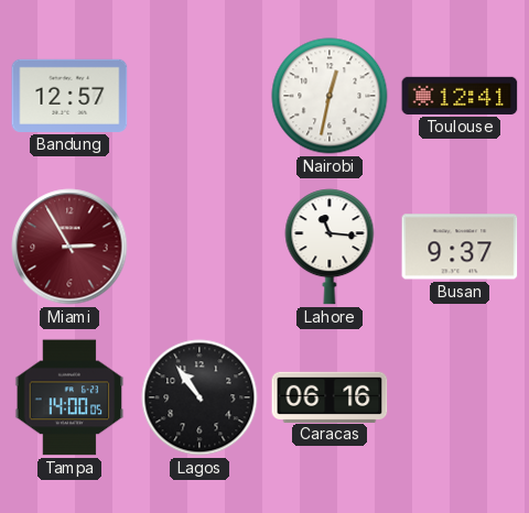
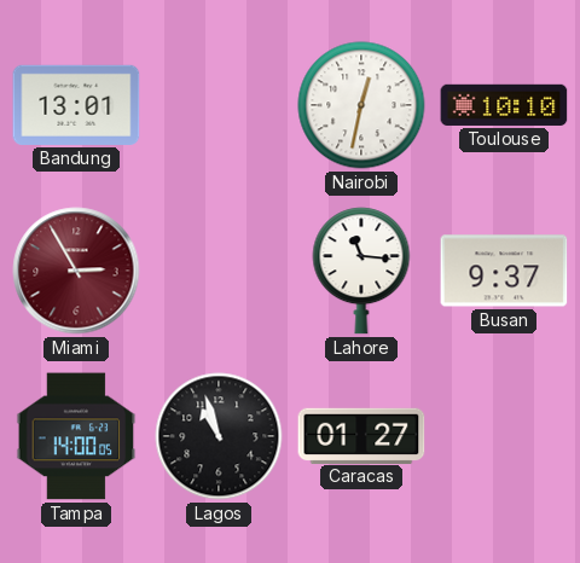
Bandung: 12:57 -> 13:01 (76, 105)
Toulouse: 12:41 -> 10:10 (504, 105)
Lagos: 10:54 -> 10:57 (219, 436)
Caracas: 06:16 -> 01:27 (361, 435)
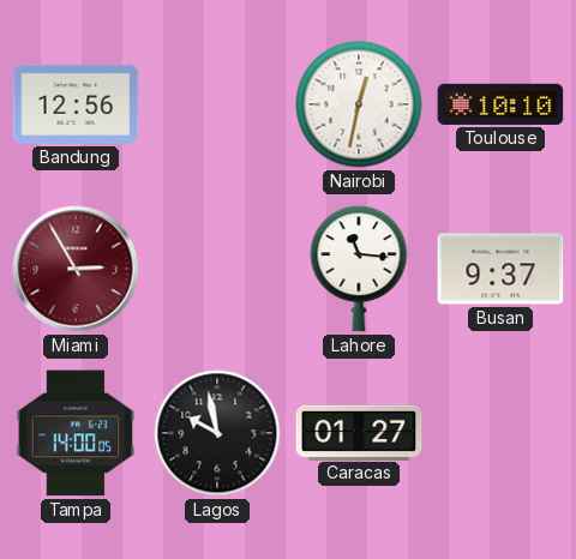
Bandung: 13:01 -> 12:56 (76, 104)
Lagos: 10:57 -> 9:58 (217, 433)
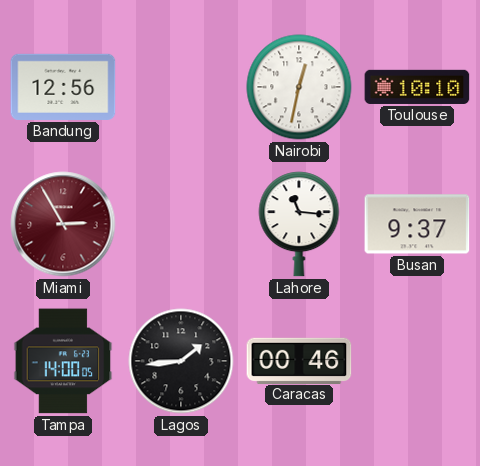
Lagos: 9:58 -> 1:44 (181, 361)
Caracas: 01:27 -> 00:46 (299, 360)
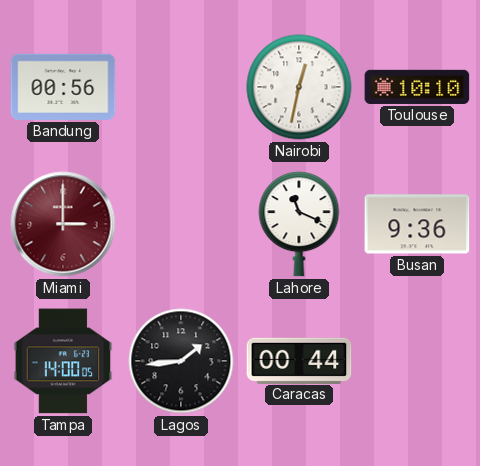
Bandung: 12:56 -> 00:56 (63, 87)
Miami: 2:55 -> 3:00 (63, 224)
Lahore: 11:16 -> 11:19 (299, 224)
Busan: 9:37 -> 9:36 (417, 224)
Caracas: 00:46 -> 00:44 (299, 360)
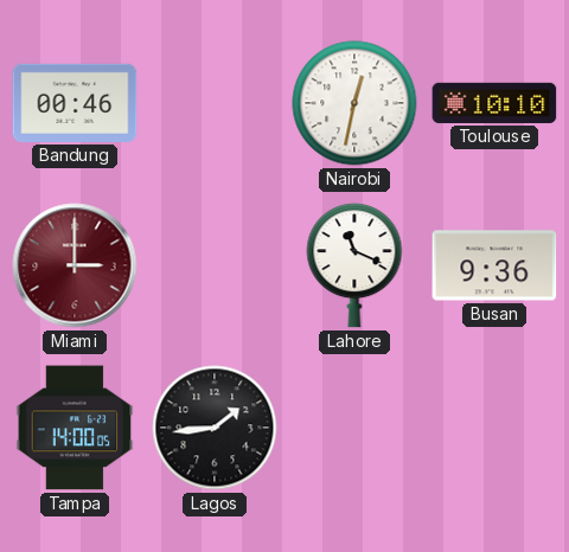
Bandung: 00:56 -> 00:46 (75, 103)
Caracas: 00:44 -> none (299, 360)
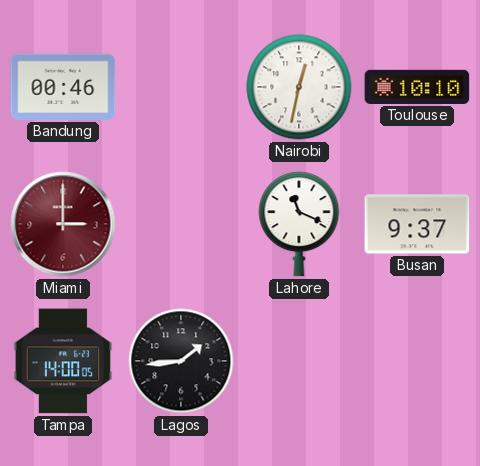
Busan: 9:36 -> 9:37 (417, 224)
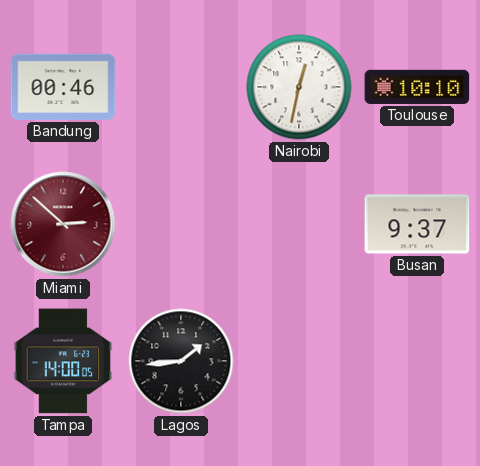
Miami: 3:00 -> 2:52 (63, 224)
Lahore: 11:19 -> none (299, 224)
